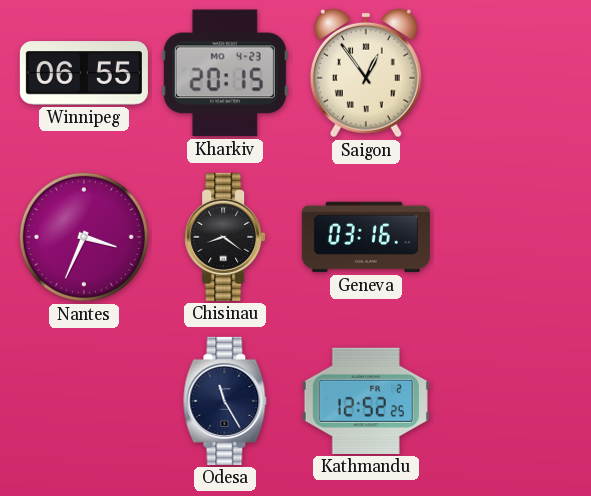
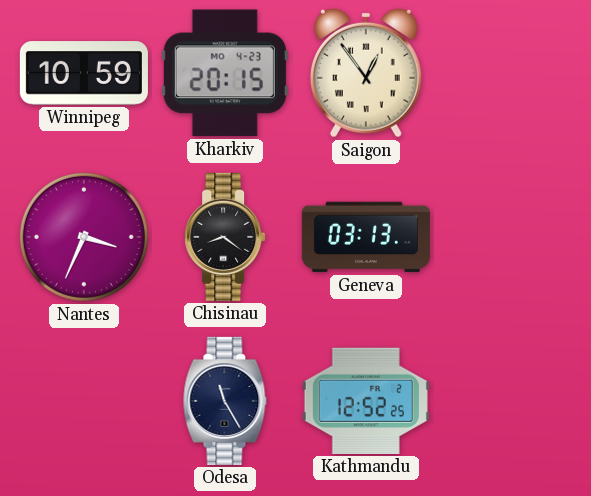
Winnipeg: 06:55 -> 10:59 (84, 73)
Geneva: 03:16 -> 03:13 (366, 237)
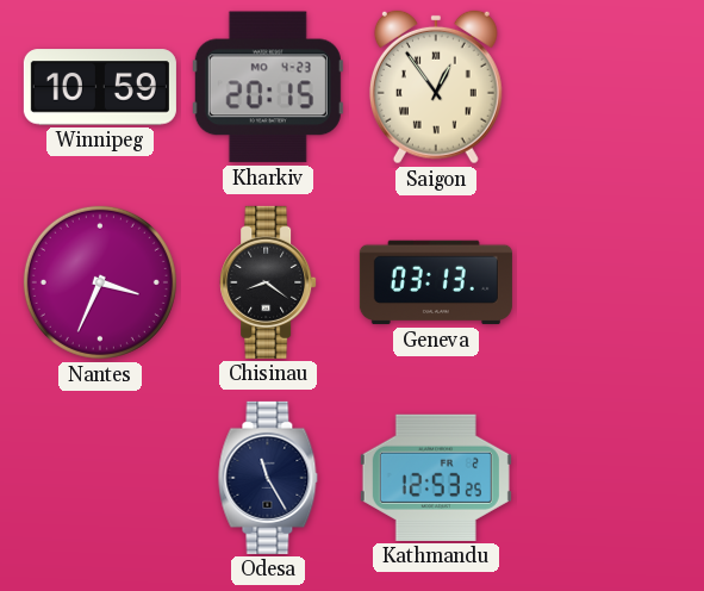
Kathmandu: 12:52 -> 12:53 (436, 478)
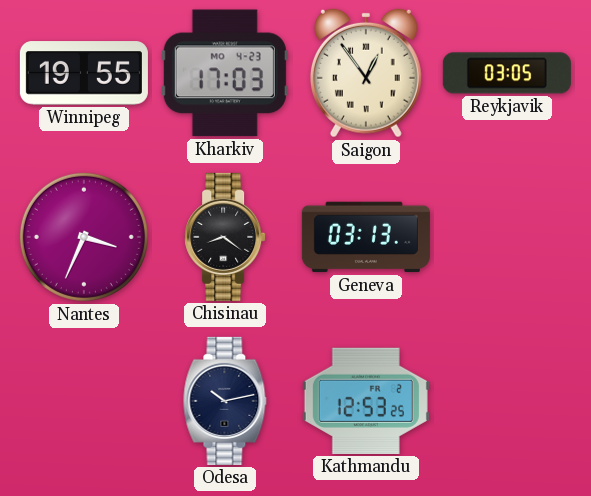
Winnipeg: 10:59 -> 19:55 (84, 73)
Kharkiv: 20:15 -> 17:03 (225, 73)
Reykjavik: none -> 03:05 (507, 73)
Odesa: 11:25 -> 10:13 (225, 401)
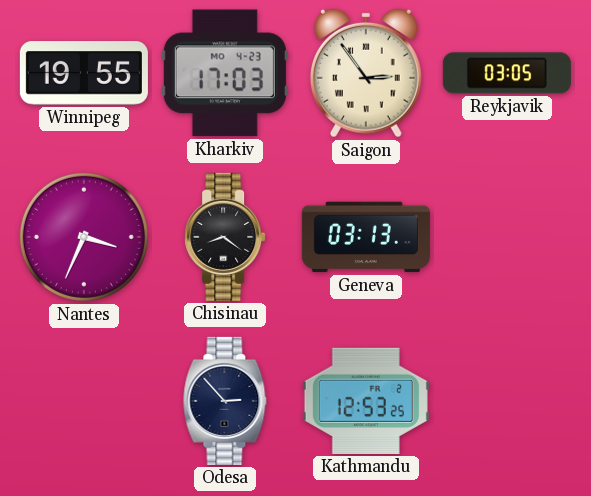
Saigon: 12:54 -> 2:54 (366, 73)
Odesa: 10:13 -> 2:53 (225, 401)
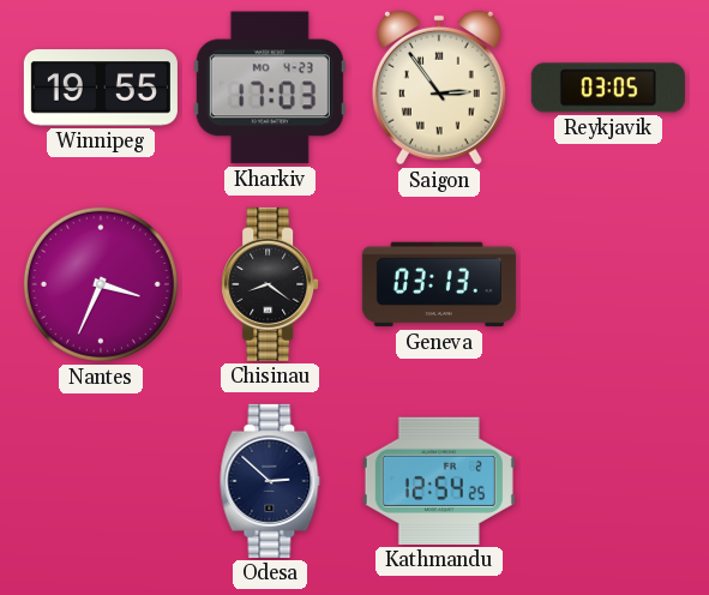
Odesa: 2:53 -> 2:52 (270, 481)
Kathmandu: 12:53 -> 12:54 (439, 481)
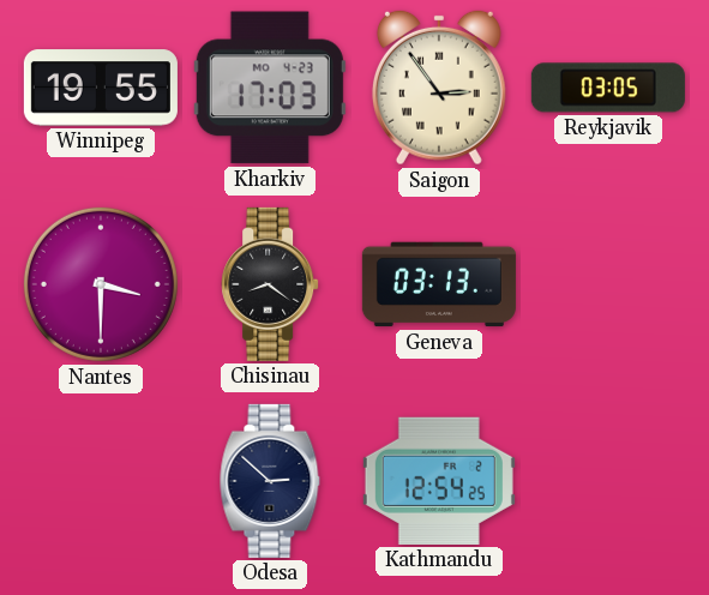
Nantes: 3:34 -> 3:30 (101, 284)
